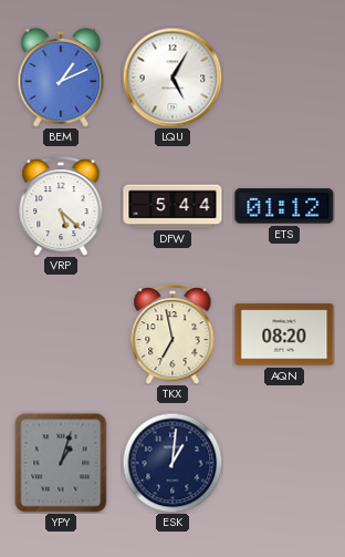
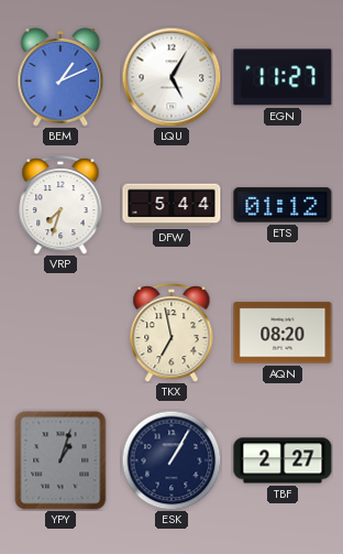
EGN: none -> 11:27 (283, 77)
VRP: 5:22 -> 7:33 (60, 205)
ESK: 1:01 -> 1:05 (171, 460)
TBF: none -> 2:27 (283, 460)
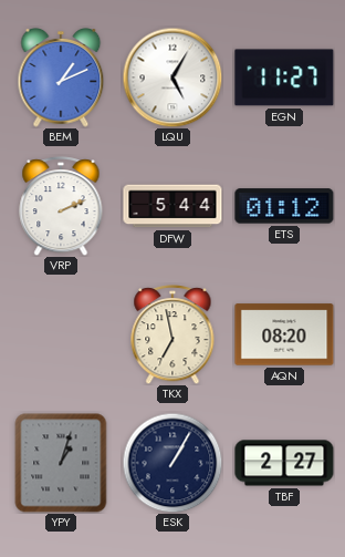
VRP: 7:33 -> 2:11 (61, 206)
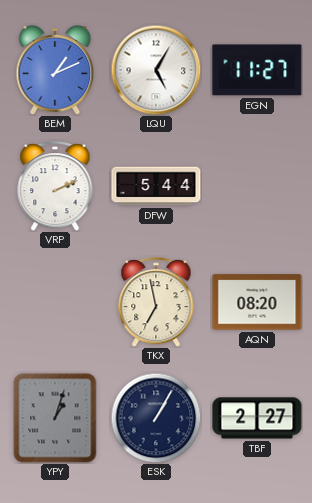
ETS: 01:12 -> none (284, 206)
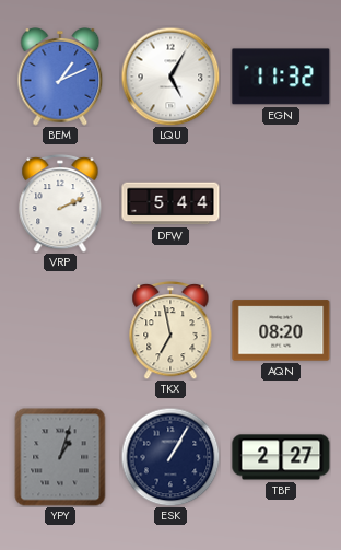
EGN: 11:27 -> 11:32 (281, 77)
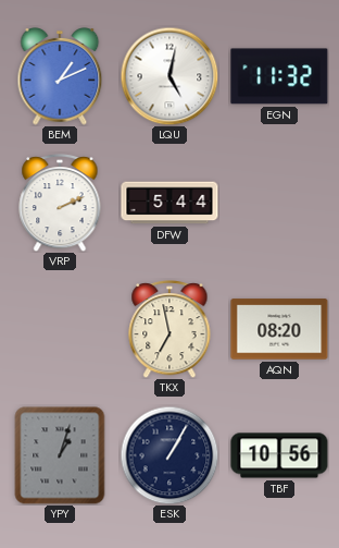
LQU: 5:05 -> 5:02 (169, 76)
TBF: 2:27 -> 10:56 (279, 455)
